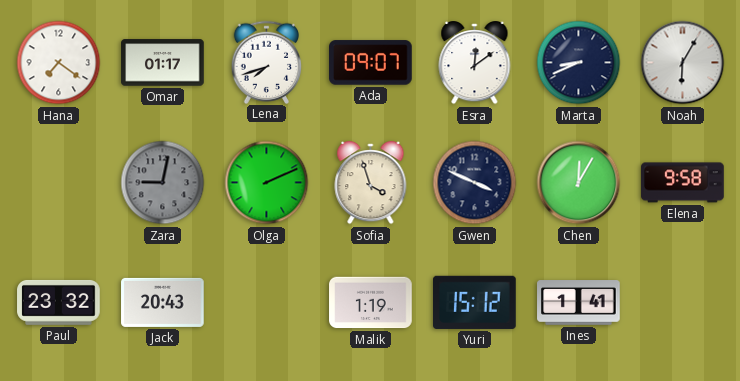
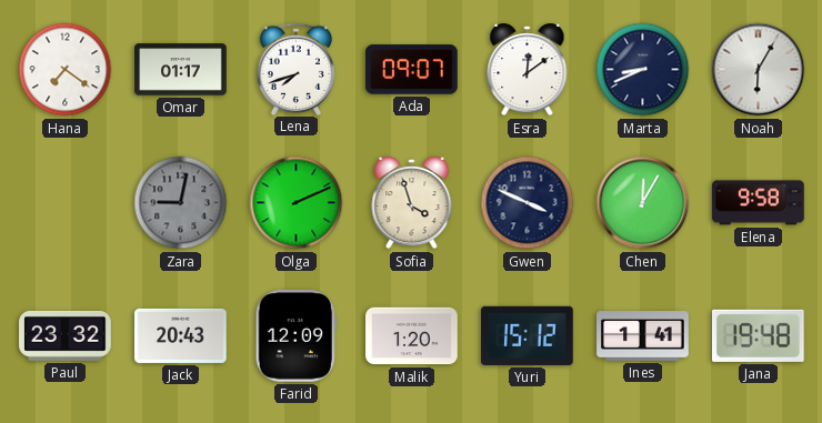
Farid: none -> 12:09 (295, 336)
Malik: 1:19 -> 1:20 (412, 336)
Jana: none -> 19:48 (758, 335)
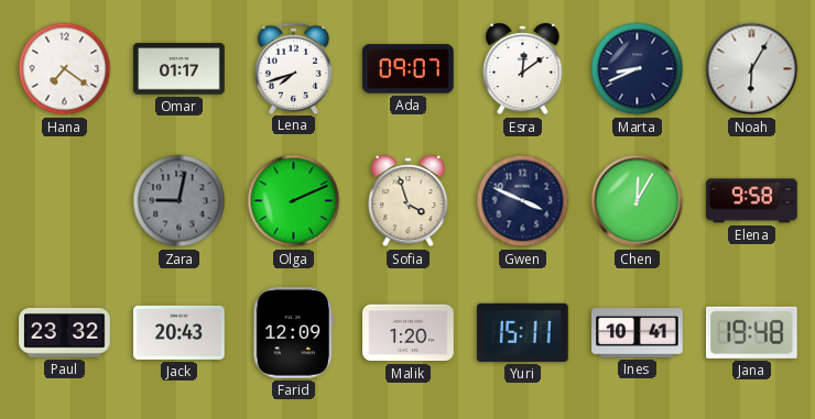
Yuri: 15:12 -> 15:11 (523, 332)
Ines: 1:41 -> 10:41 (638, 333)
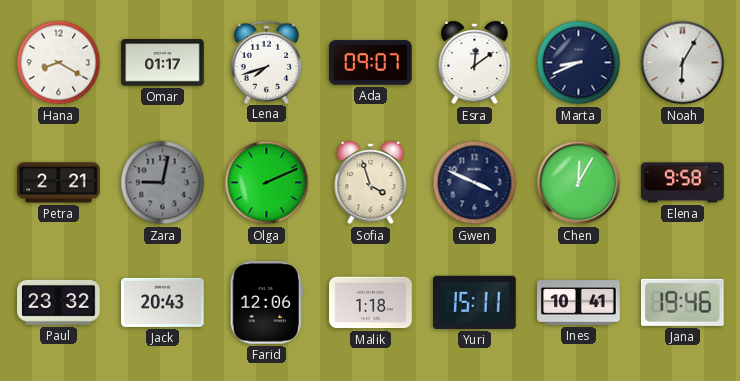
Hana: 7:21 -> 8:20 (59, 63)
Petra: none -> 2:21 (59, 183)
Farid: 12:09 -> 12:06 (266, 303)
Malik: 1:20 -> 1:18 (371, 303)
Jana: 19:48 -> 19:46 (682, 302)
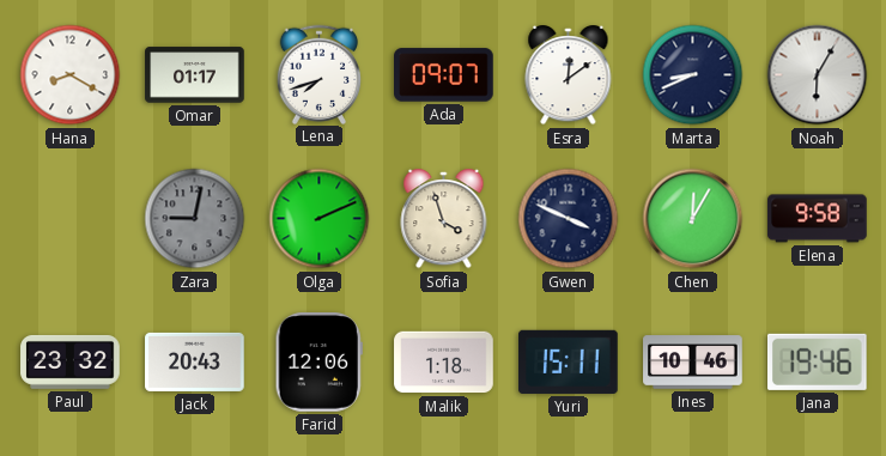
Petra: 2:21 -> none (59, 183)
Ines: 10:41 -> 10:46 (693, 363)
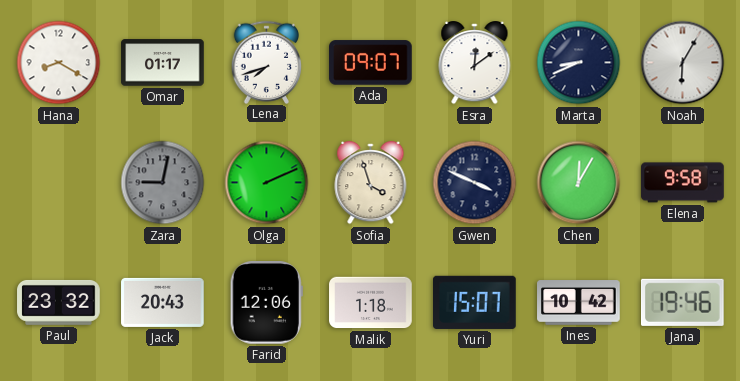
Yuri: 15:11 -> 15:07 (475, 302)
Ines: 10:46 -> 10:42 (579, 303)
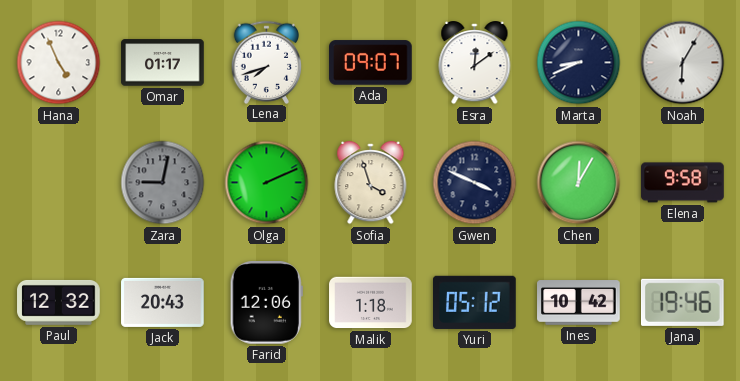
Hana: 8:20 -> 4:56 (59, 63)
Paul: 23:32 -> 12:32 (59, 302)
Yuri: 15:07 -> 05:12 (475, 302)
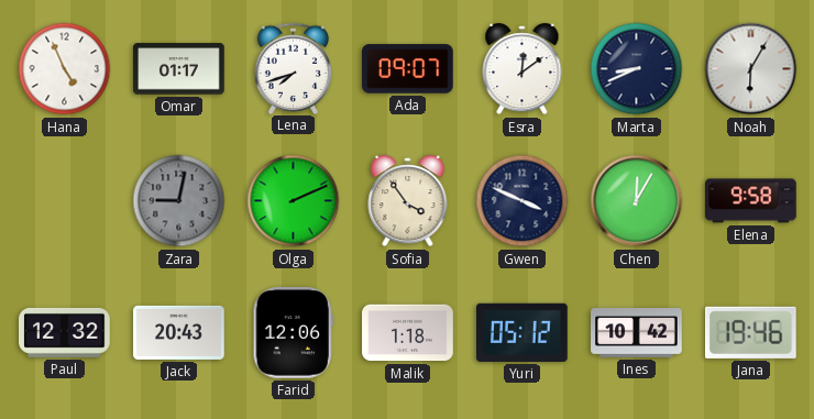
Sofia: 3:57 -> 3:54 (408, 202)
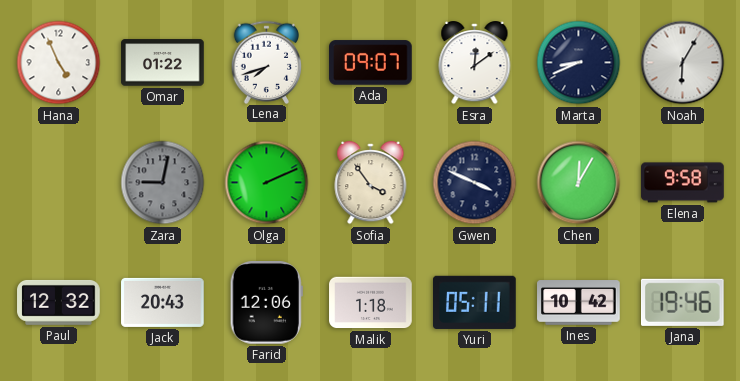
Omar: 01:17 -> 01:22 (163, 63)
Yuri: 05:12 -> 05:11 (475, 302)
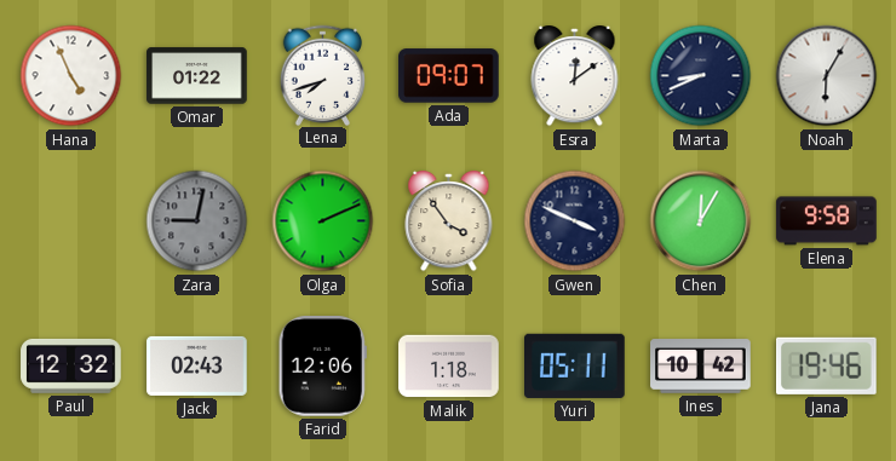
Jack: 20:43 -> 02:43 (197, 365)
